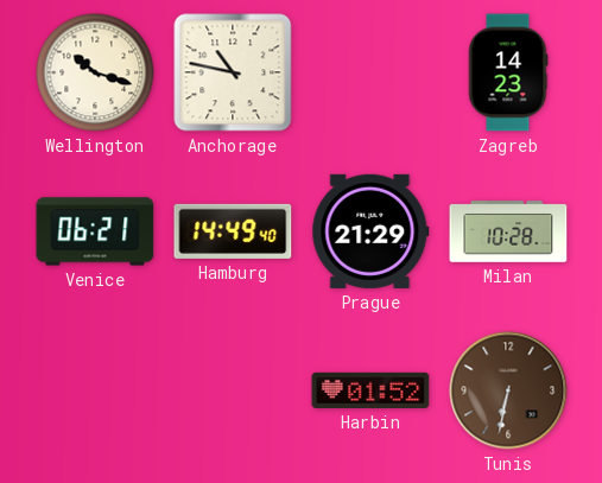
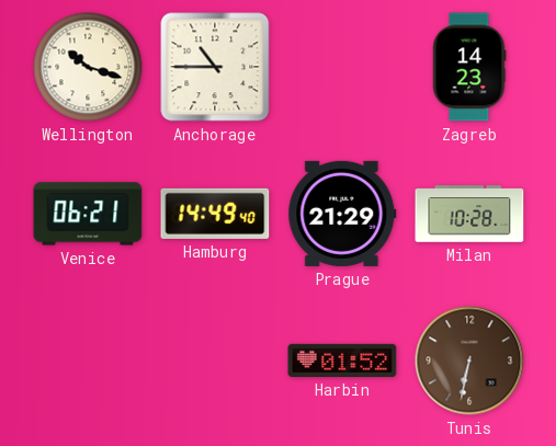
Anchorage: 10:47 -> 10:45 (215, 67)
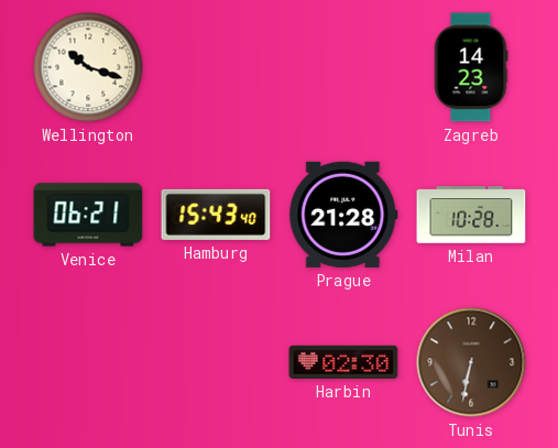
Anchorage: 10:45 -> none (215, 67)
Hamburg: 14:49 -> 15:43 (216, 215)
Prague: 21:29 -> 21:28 (343, 215)
Harbin: 01:52 -> 02:30 (343, 362)
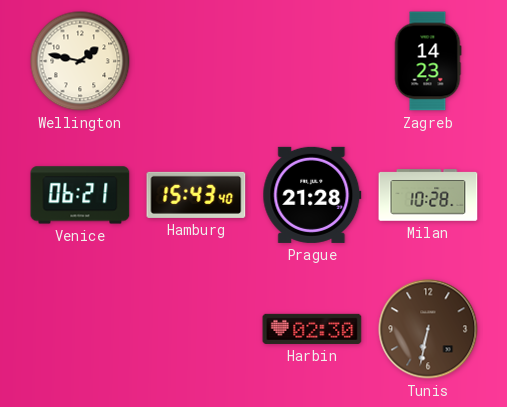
Wellington: 10:18 -> 1:47 (80, 61)
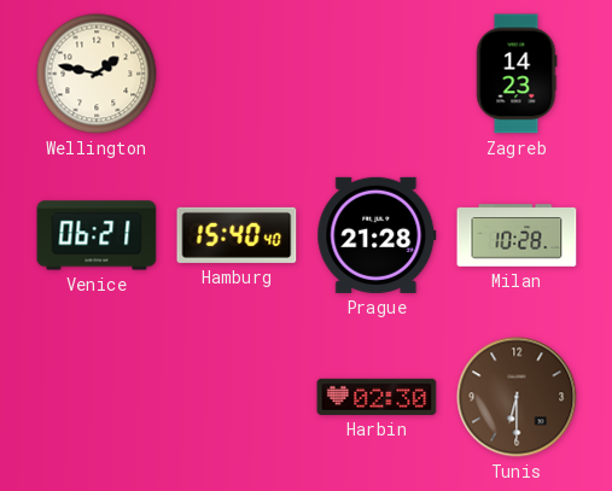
Hamburg: 15:43 -> 15:40 (237, 235)
Tunis: 6:32 -> 6:30 (517, 397)
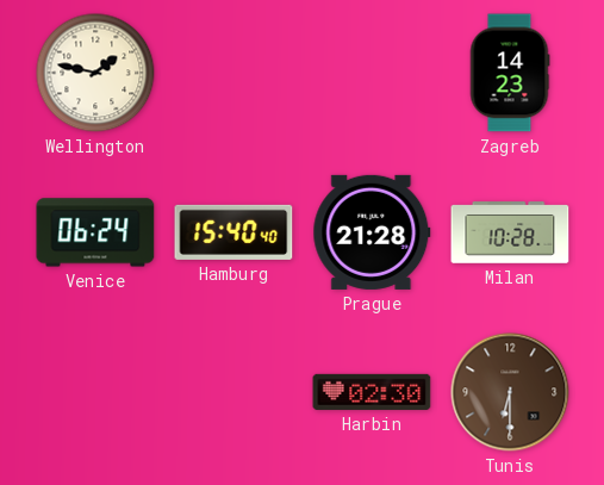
Venice: 06:21 -> 06:24 (95, 232)
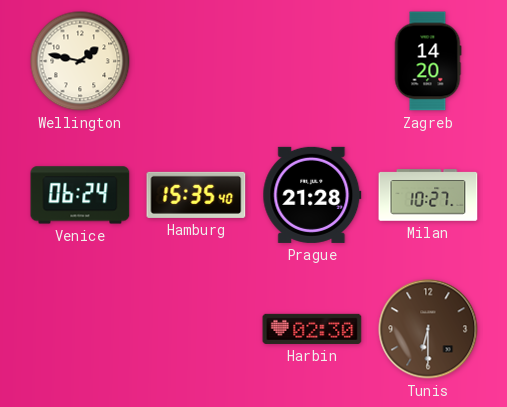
Zagreb: 14:23 -> 14:20 (428, 61)
Hamburg: 15:40 -> 15:35 (196, 195)
Milan: 10:28 -> 10:27 (428, 195)
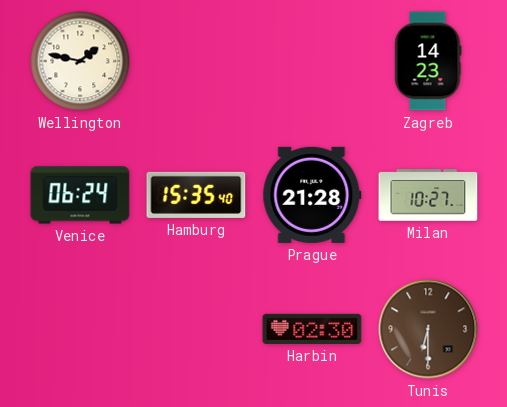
Zagreb: 14:20 -> 14:23 (428, 61)
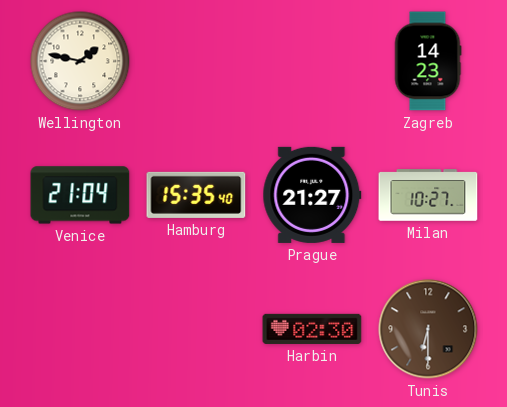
Venice: 06:24 -> 21:04 (80, 195)
Prague: 21:28 -> 21:27 (312, 195)
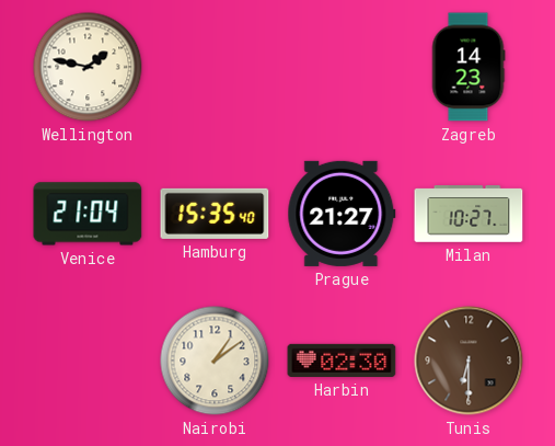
Nairobi: none -> 1:09 (215, 361)
